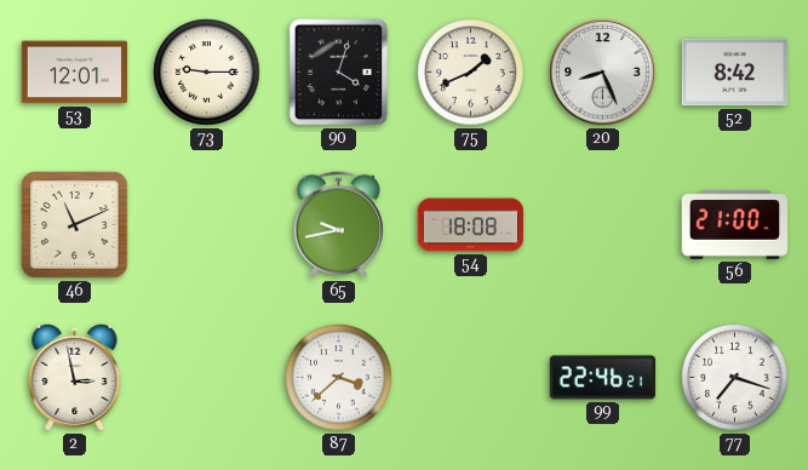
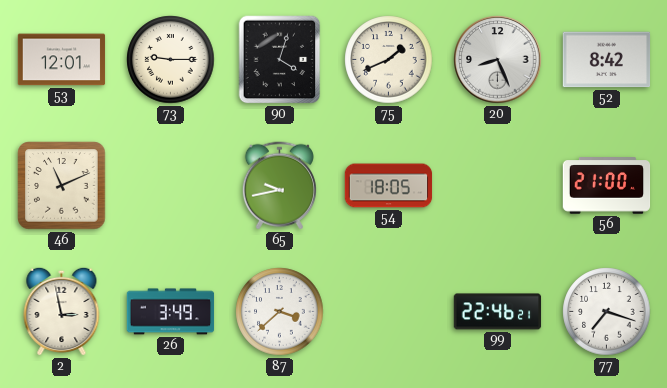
54: 18:08 -> 18:05 (389, 186)
26: none -> 3:49 (171, 312)
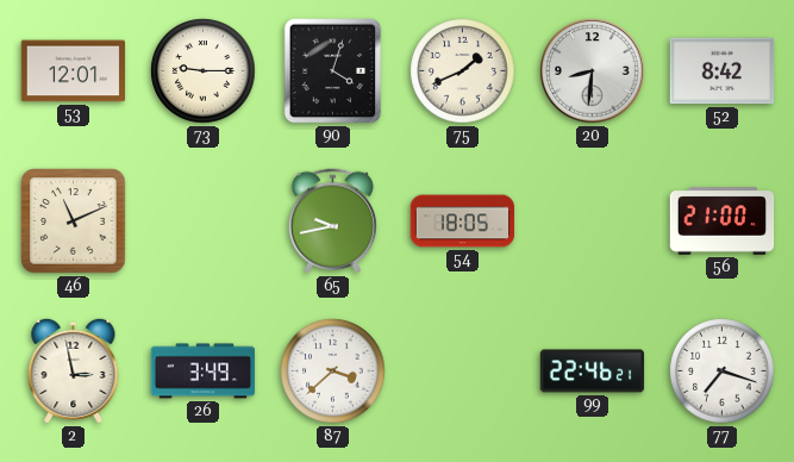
20: 8:26 -> 8:31 (593, 71)
